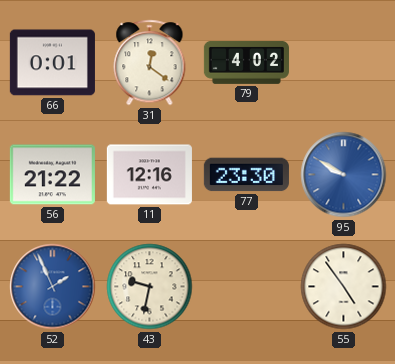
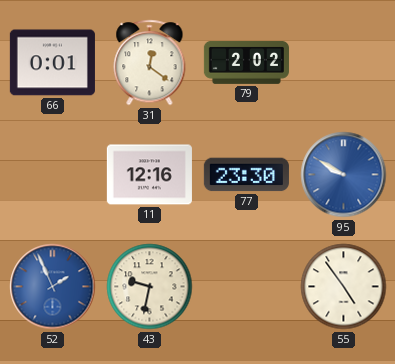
79: 4:02 -> 2:02 (246, 62)
56: 21:22 -> none (52, 175)
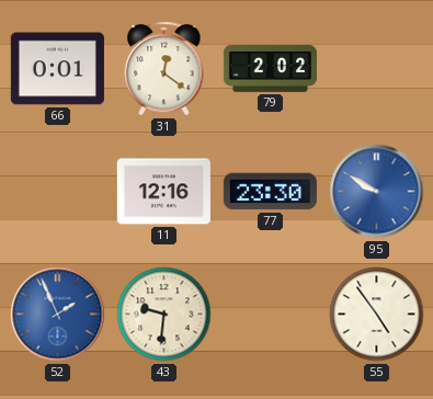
43: 9:32 -> 9:31 (164, 315)
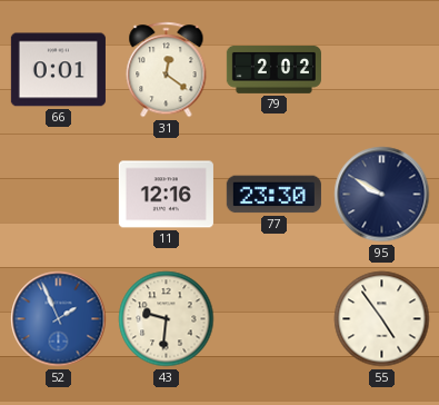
95 dial: blue -> navy (382, 195)
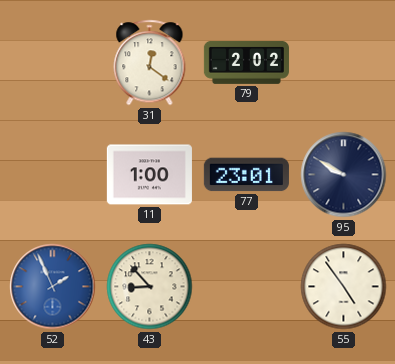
66: 0:01 -> none (58, 70)
11: 12:16 -> 1:00 (149, 175)
77: 23:30 -> 23:01 (246, 175)
43: 9:31 -> 8:53 (150, 287)
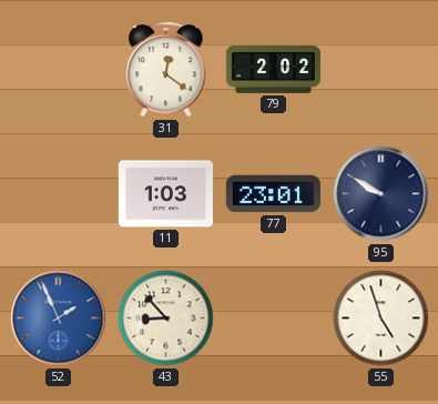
11: 1:00 -> 1:03 (165, 194)
55: 4:54 -> 4:57 (381, 319)
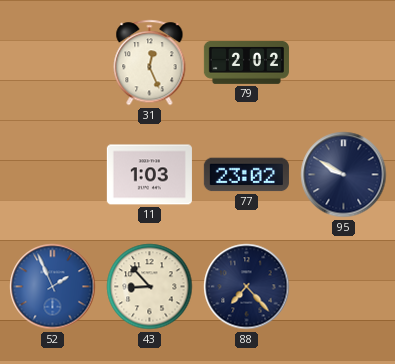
31: 12:21 -> 12:26 (150, 63)
77: 23:01 -> 23:02 (246, 175)
88: none -> 7:23 (247, 287)
55: 4:57 -> none (381, 319)
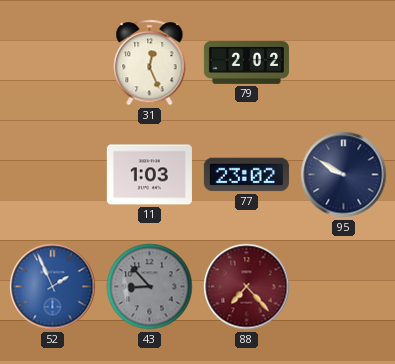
43 dial: cream -> grey (150, 287)
88 dial: navy -> burgundy (247, 287)
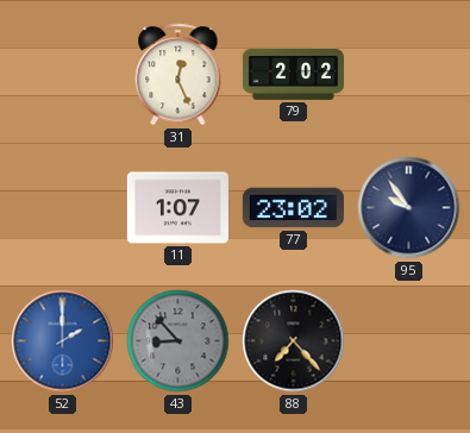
11: 1:03 -> 1:07 (177, 208)
95: 9:50 -> 9:54 (409, 208)
52: 1:56 -> 2:00 (63, 341)
88 dial: burgundy -> black (294, 341)
